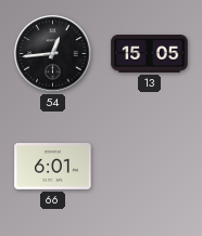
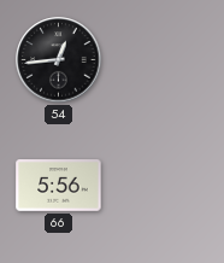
13: 15:05 -> none (150, 54)
66: 6:01 -> 5:56 (59, 186)
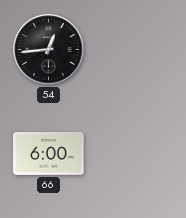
66: 5:56 -> 6:00 (49, 154)
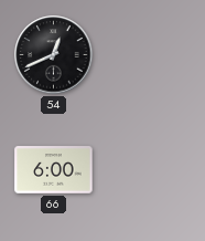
54: 12:44 -> 12:41 (54, 55)
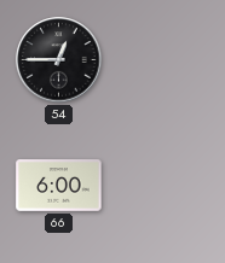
54: 12:41 -> 12:45 (59, 60)
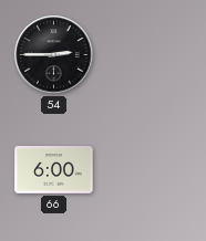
54: 12:45 -> 2:45 (54, 55)
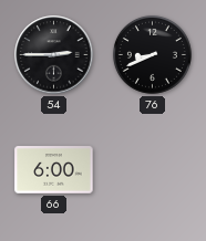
76: none -> 8:41 (152, 54)
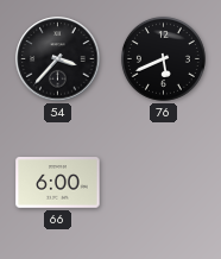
54: 2:45 -> 3:37 (58, 59)
76: 8:41 -> 5:41 (163, 58)
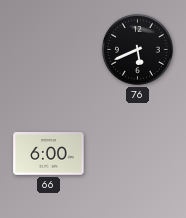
54: 3:37 -> none (58, 59)
